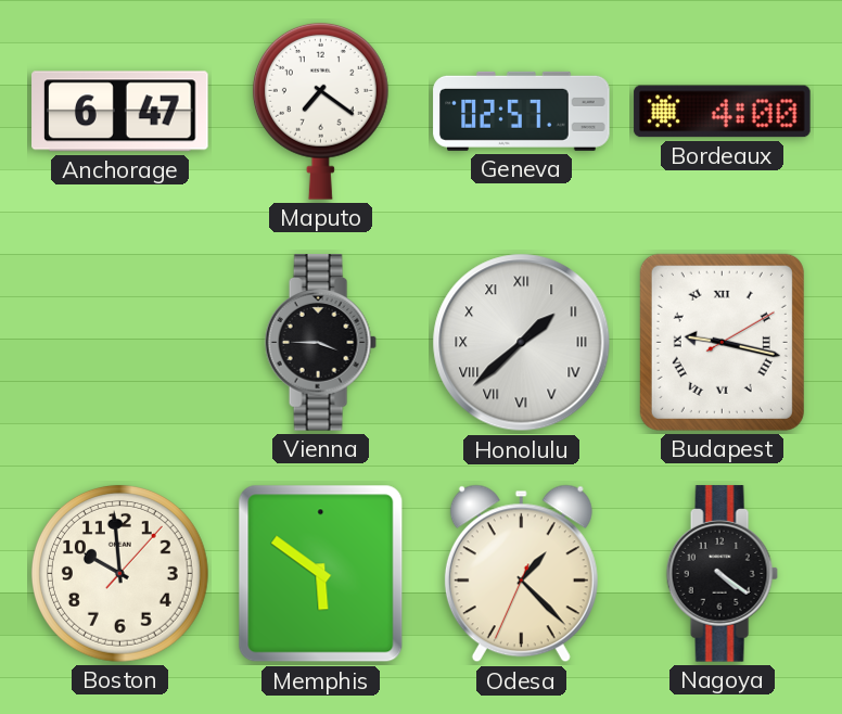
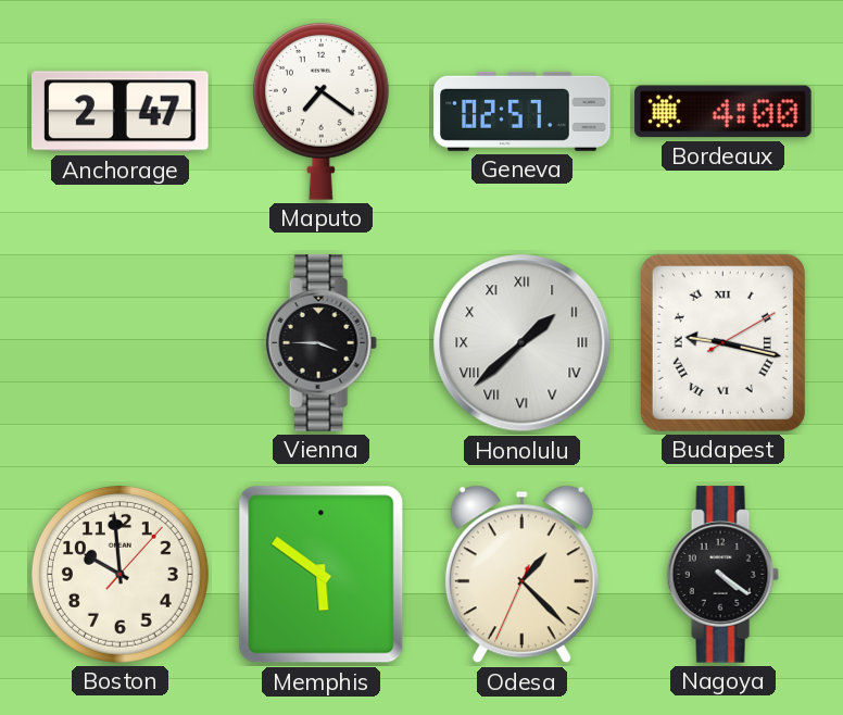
Anchorage: 6:47 -> 2:47 (121, 112)
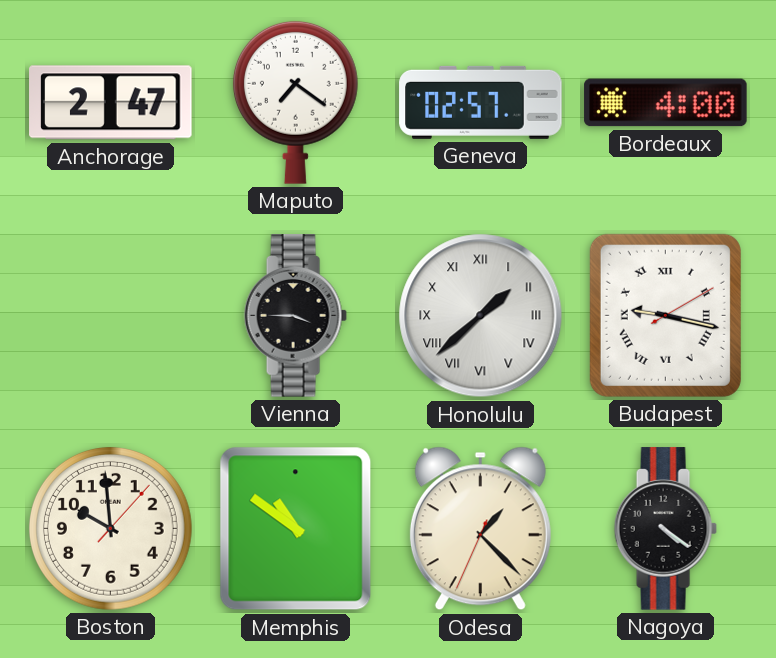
Memphis: 5:51 -> 10:51 (296, 529)
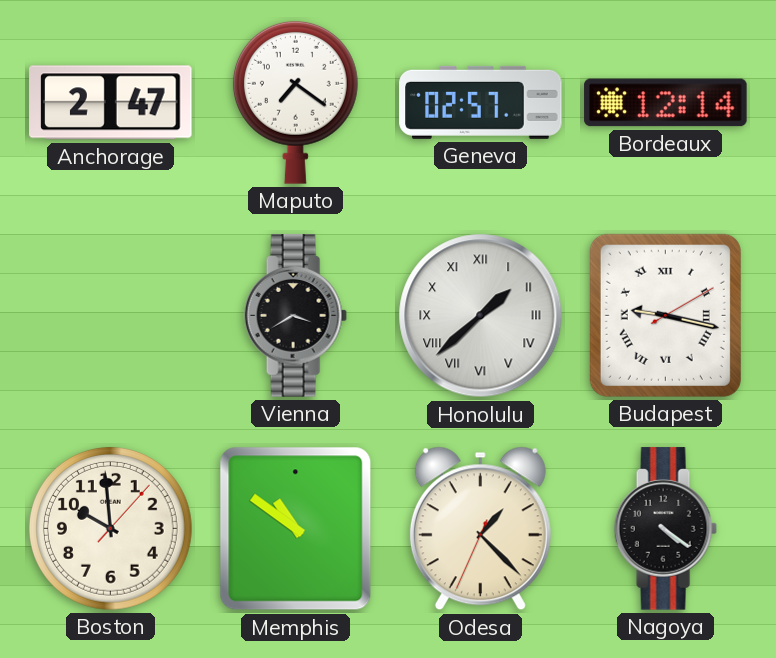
Bordeaux: 4:00 -> 12:14 (666, 103)
Vienna: 3:45 -> 3:40 (295, 316)
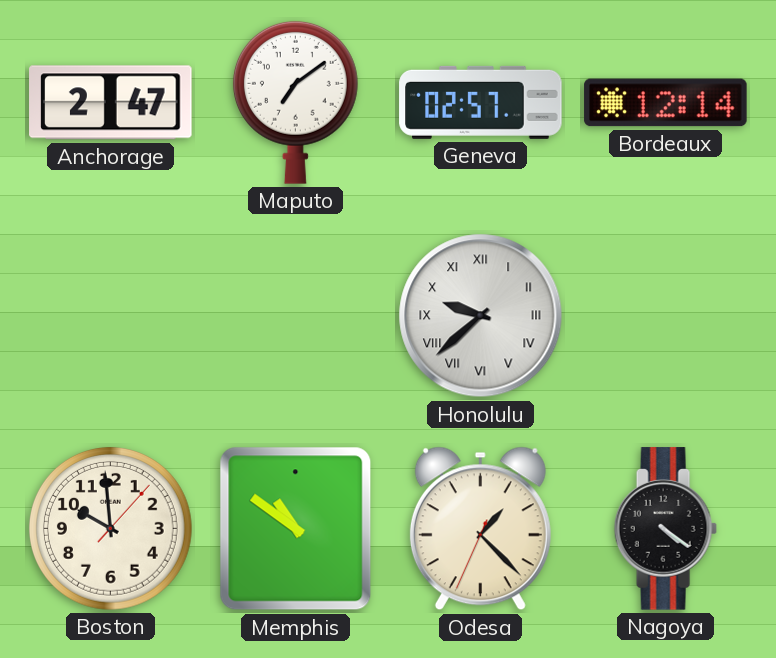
Maputo: 7:21 -> 7:09 (295, 102)
Vienna: 3:40 -> none (295, 316)
Honolulu: 1:38 -> 9:38 (481, 316)
Budapest: 9:17 -> none (665, 315)
